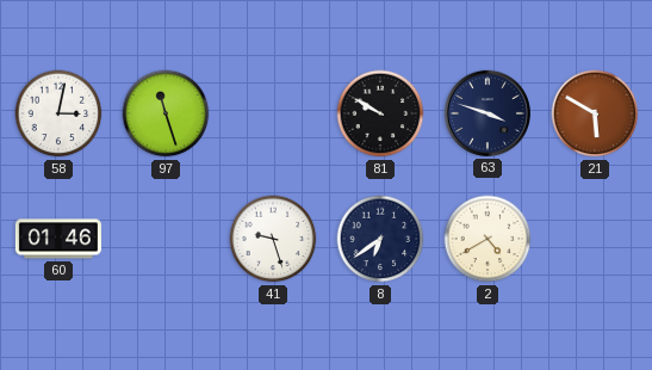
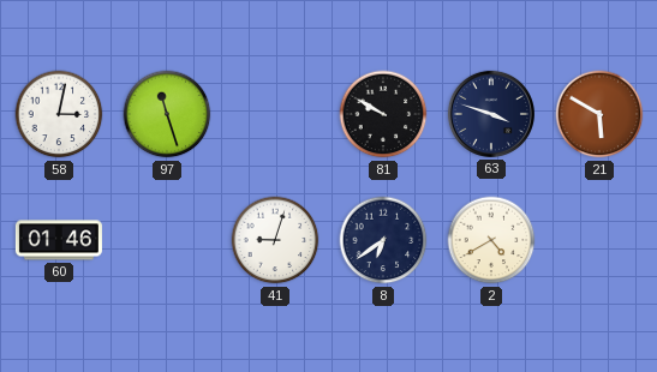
41: 9:27 -> 9:03 (275, 240)
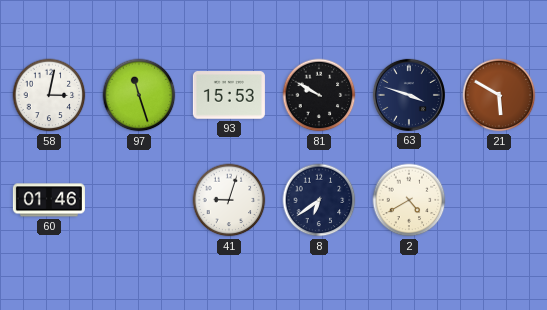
93: none -> 15:53 (229, 95)
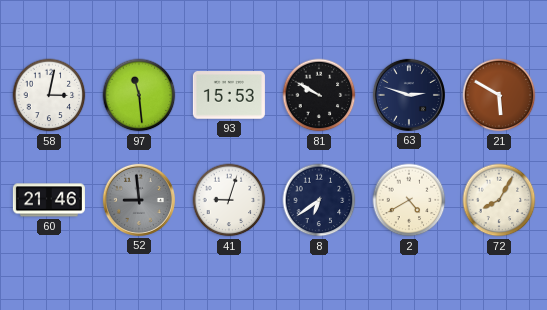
97: 11:27 -> 11:29 (139, 95)
63: 3:48 -> 2:48 (409, 95)
60: 01:46 -> 21:46 (49, 200)
52: none -> 8:59 (139, 200)
72: none -> 8:05 (499, 200)
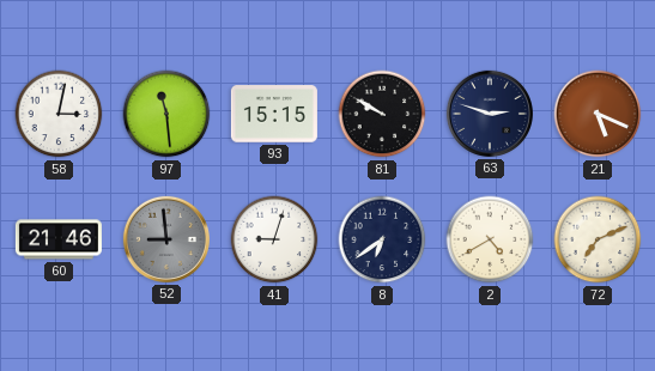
93: 15:53 -> 15:15 (274, 114)
21: 5:50 -> 5:19 (598, 114)
72: 8:05 -> 7:11 (598, 239)
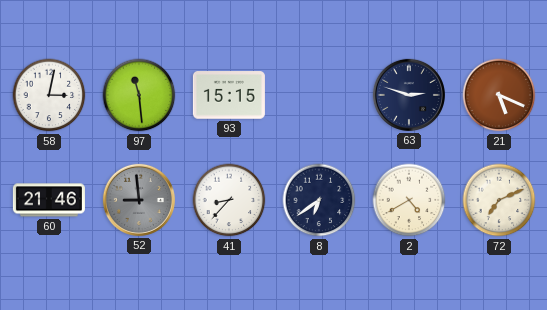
81: 9:50 -> none (382, 114)
41: 9:03 -> 8:37 (229, 200)
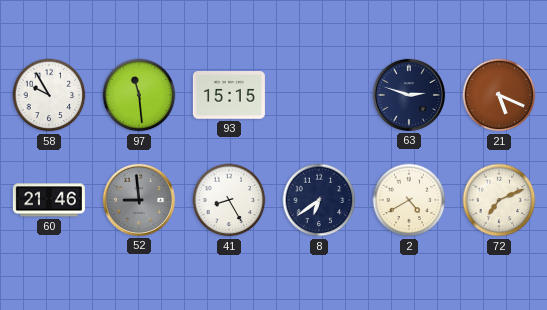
58: 3:02 -> 9:55 (49, 95)
41: 8:37 -> 8:25 (229, 200)
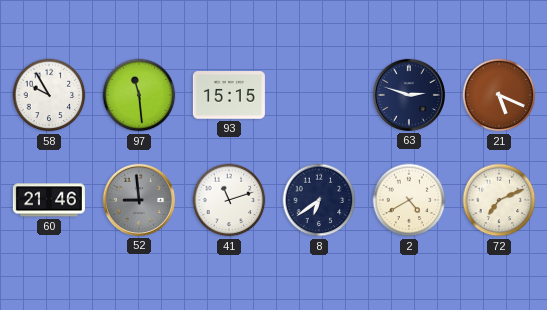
41: 8:25 -> 11:12 (229, 200)
